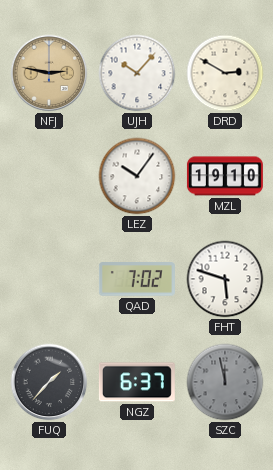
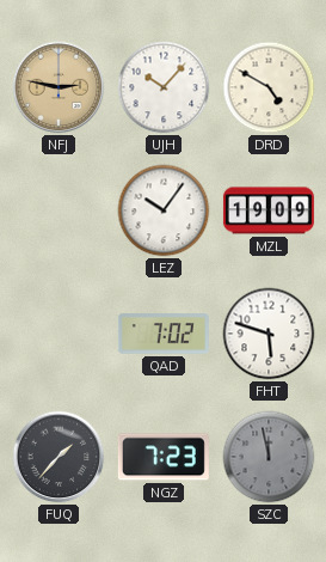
DRD: 2:50 -> 4:50 (269, 87)
MZL: 19:10 -> 19:09 (269, 210)
NGZ: 6:37 -> 7:23 (164, 457)
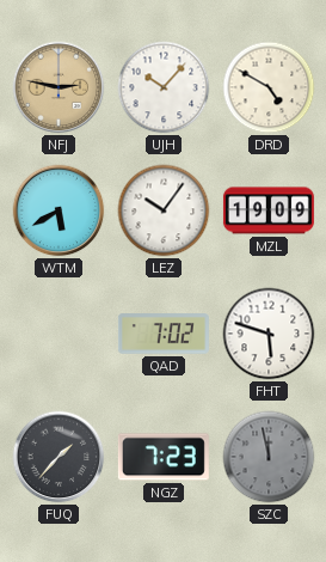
WTM: none -> 5:40 (59, 210)
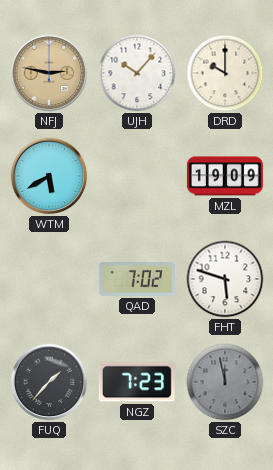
DRD: 4:50 -> 10:00 (225, 73)
LEZ: 10:06 -> none (164, 210)
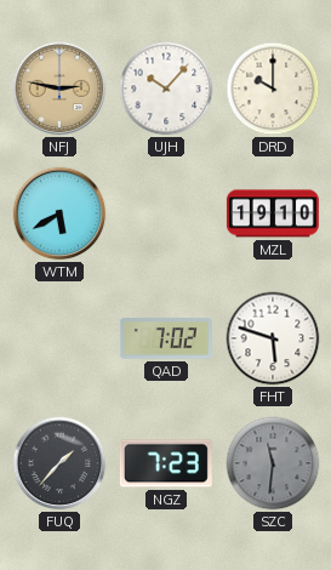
MZL: 19:09 -> 19:10 (273, 213)
SZC: 11:58 -> 11:31 (273, 463)
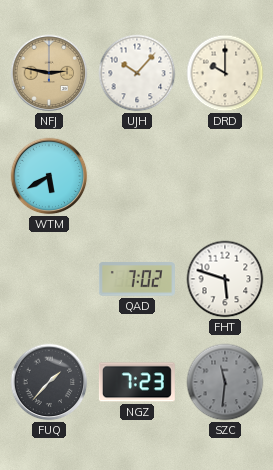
MZL: 19:10 -> none (273, 213)
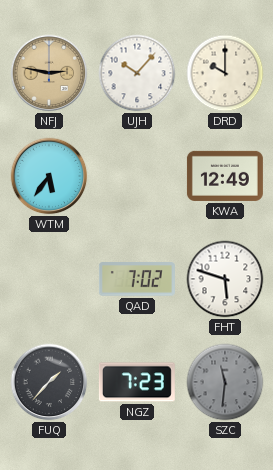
WTM: 5:40 -> 5:36 (49, 176)
KWA: none -> 12:49 (225, 176)
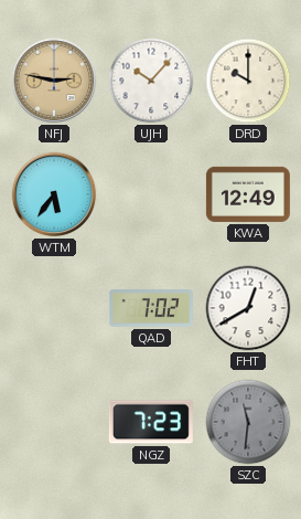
FHT: 5:48 -> 12:40 (248, 308)
FUQ: 1:37 -> none (49, 382)
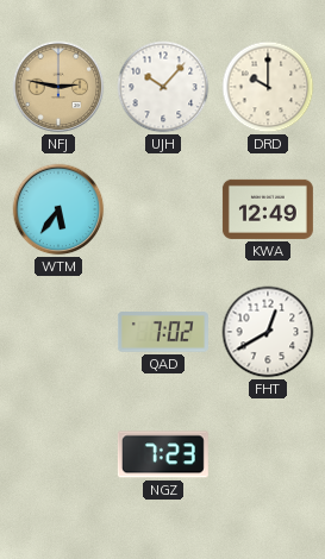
SZC: 11:31 -> none (248, 422)
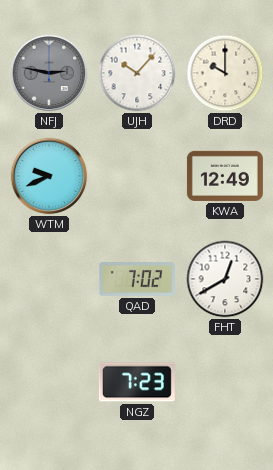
NFJ dial: champagne -> grey (49, 73)
WTM: 5:36 -> 9:41 (49, 176)
